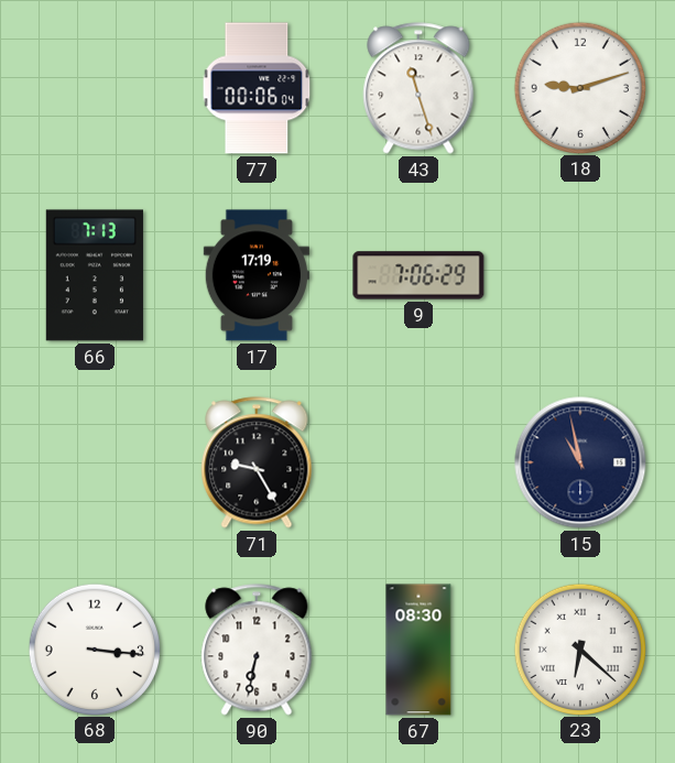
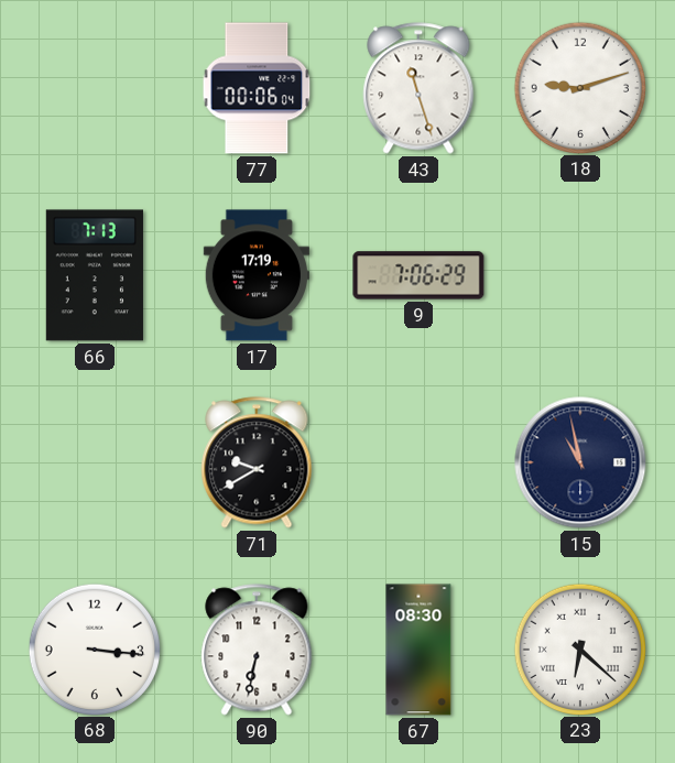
71: 9:25 -> 9:40 (257, 462)
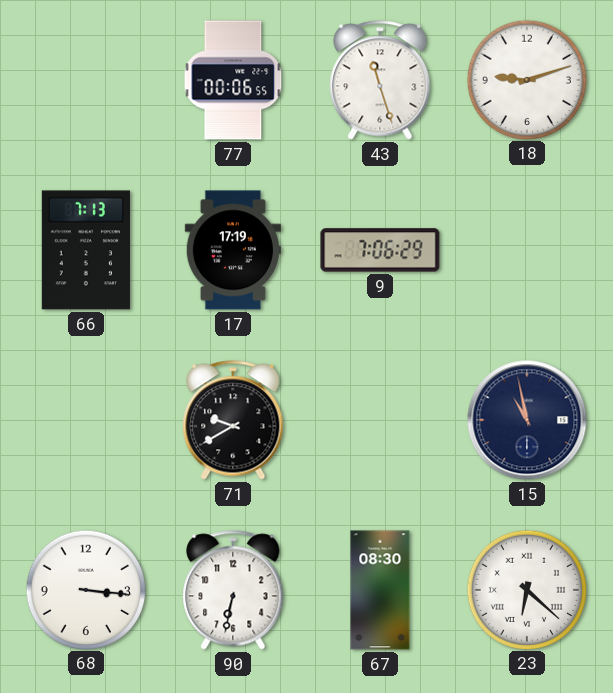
77: 00:06:04 -> 00:06:55 (233, 80)
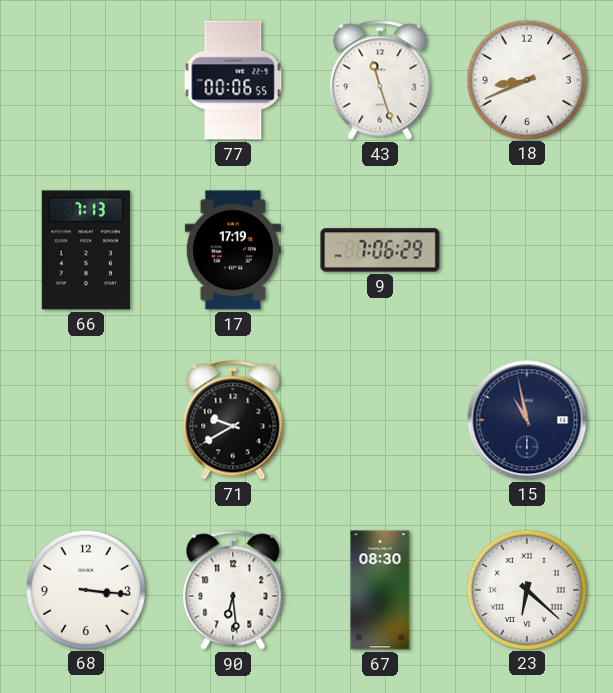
18: 9:12 -> 8:41 (526, 79)
90: 6:32 -> 6:29 (233, 590)
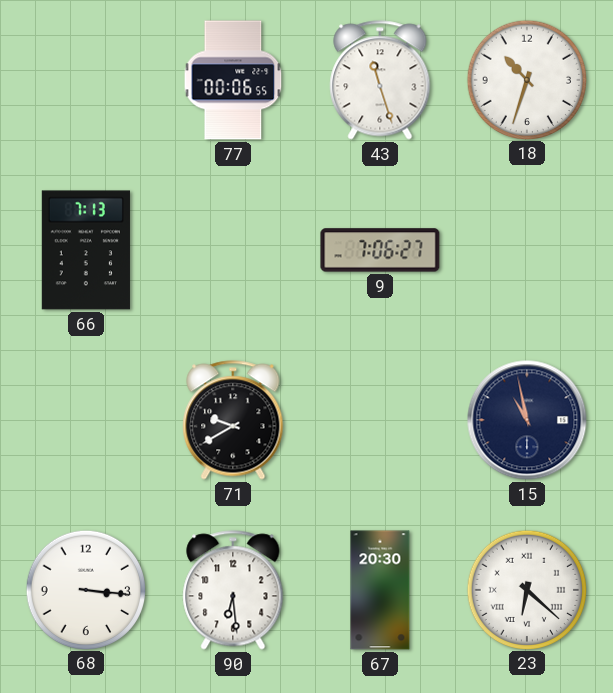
18: 8:41 -> 10:33 (526, 79)
17: 17:19 -> none (233, 250)
9: 7:06:29 -> 7:06:27 (380, 250)
67: 08:30 -> 20:30 (380, 590)
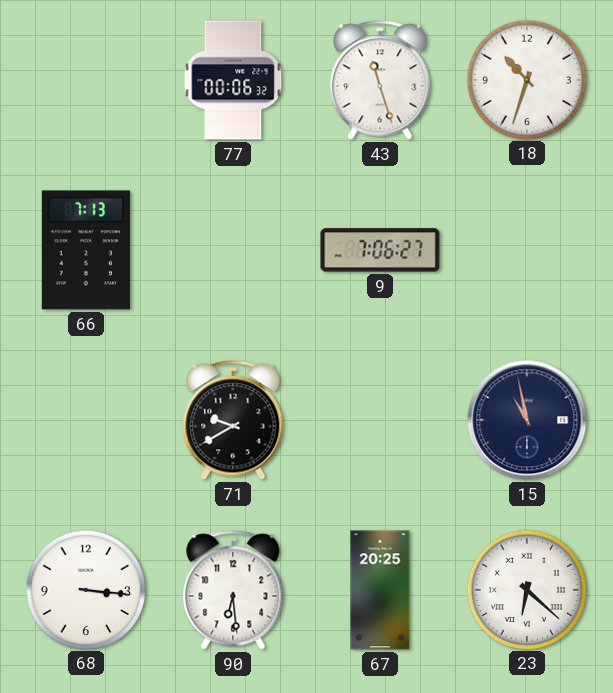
77: 00:06:55 -> 00:06:32 (233, 80)
67: 20:30 -> 20:25 (380, 590)
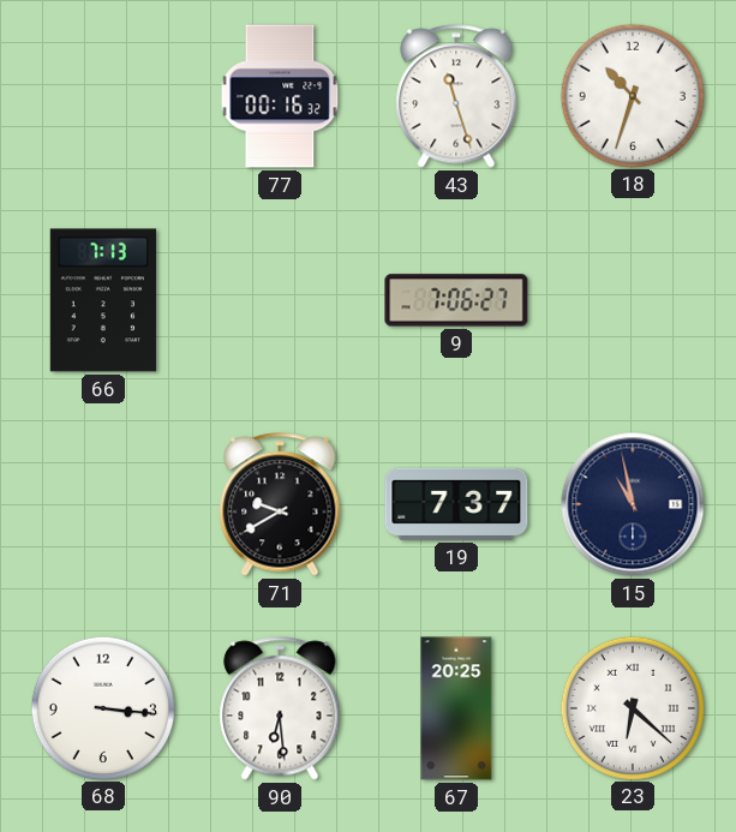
77: 00:06 -> 00:16 (280, 96)
19: none -> 7:37 (456, 504)
